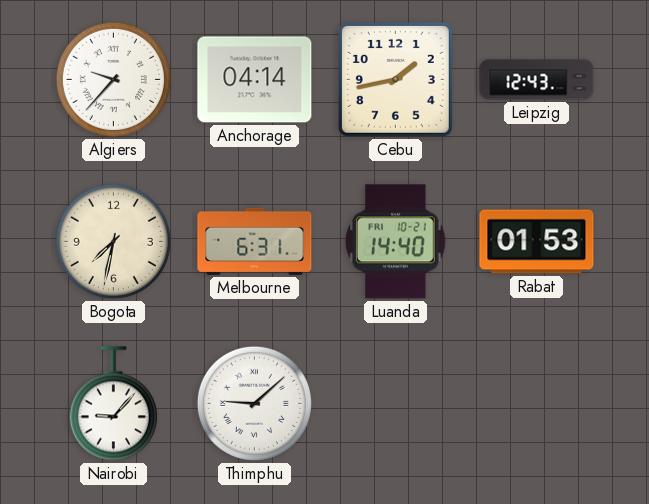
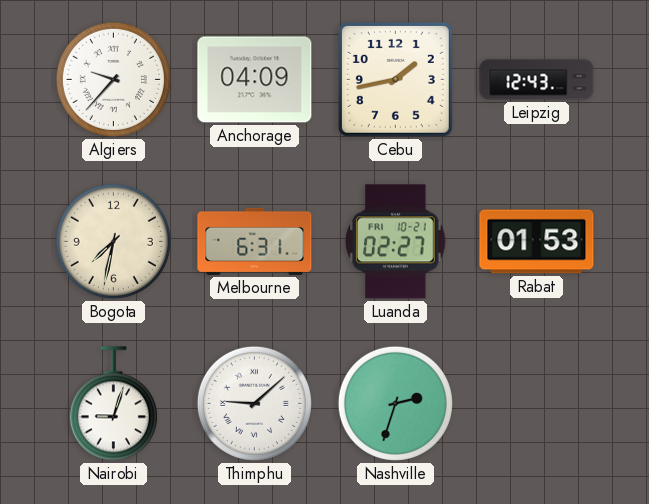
Anchorage: 04:14 -> 04:09 (255, 80)
Luanda: 14:40 -> 02:27 (396, 242)
Nairobi: 9:07 -> 9:03 (113, 404)
Nashville: none -> 2:33 (395, 403)
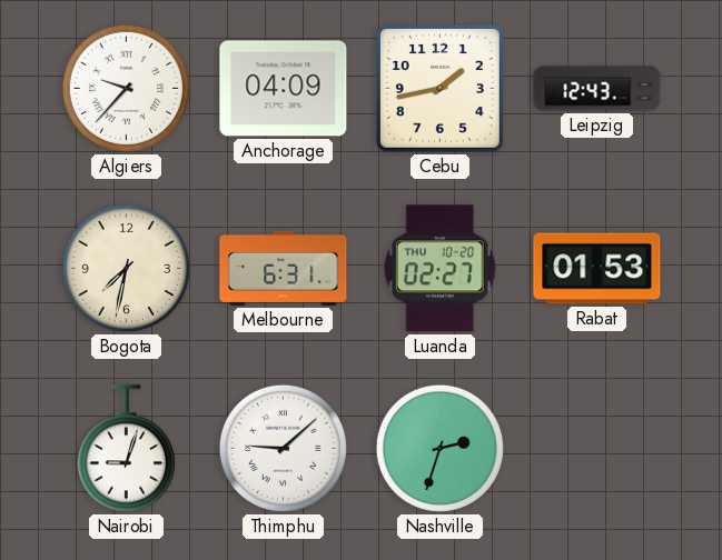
Luanda date: FRI 10-21 -> THU 10-20 (441, 269)
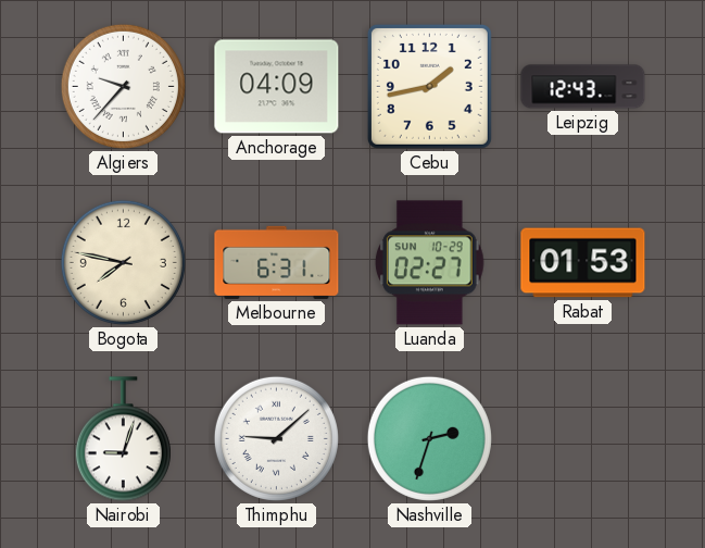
Bogota: 7:32 -> 7:47 (123, 262)
Luanda date: THU 10-20 -> SUN 10-29 (430, 263)
